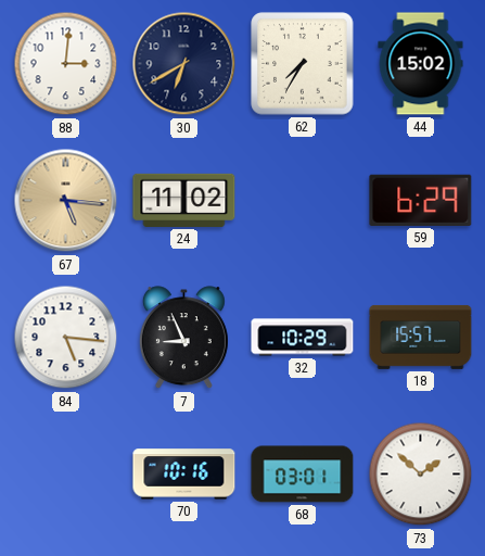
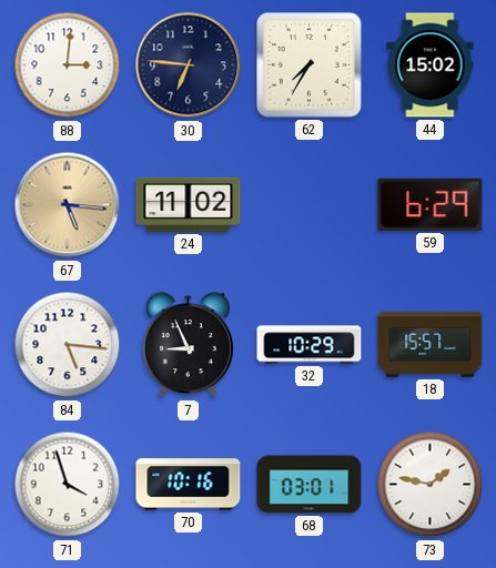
30: 6:40 -> 6:46 (189, 65)
71: none -> 3:57 (68, 485)
73: 1:52 -> 1:47 (431, 485)
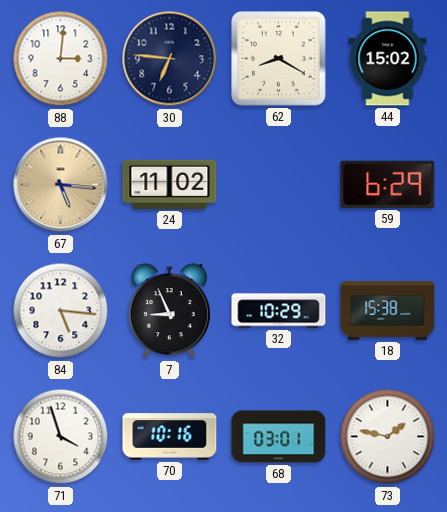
62: 7:35 -> 8:20 (279, 59)
18: 15:57 -> 15:38 (388, 310)
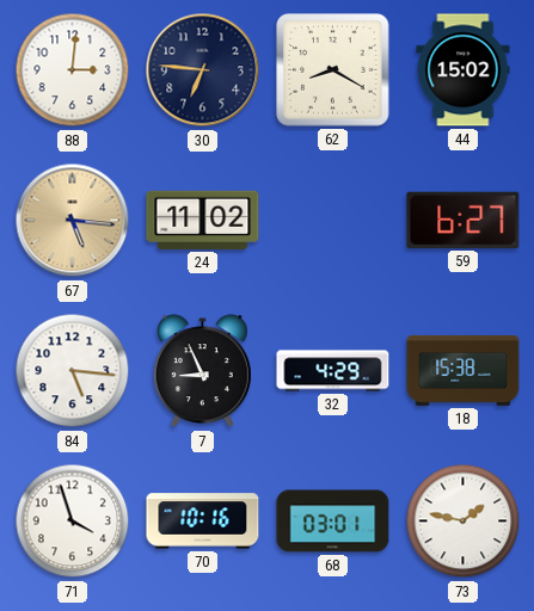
59: 6:29 -> 6:27 (464, 220)
32: 10:29 -> 4:29 (333, 371)
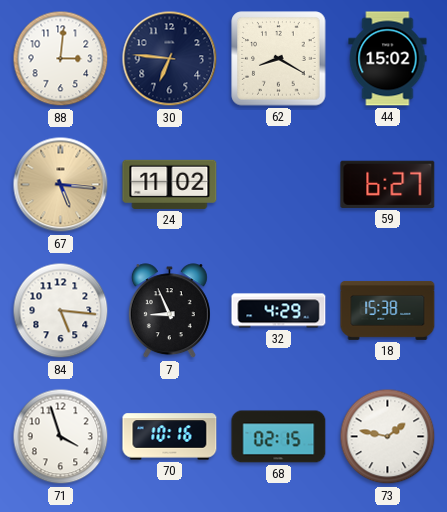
68: 03:01 -> 02:15 (279, 437)
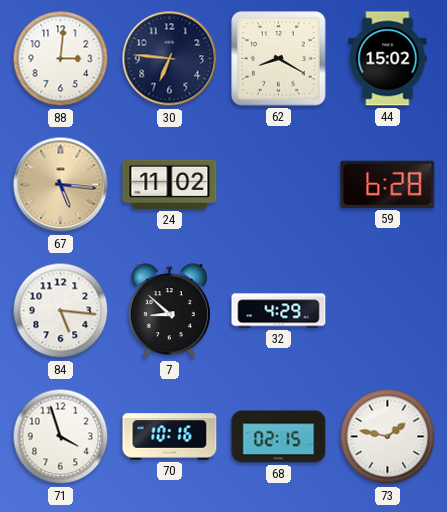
59: 6:27 -> 6:28 (388, 184)
7: 8:56 -> 8:52 (169, 311)
18: 15:38 -> none (388, 310)
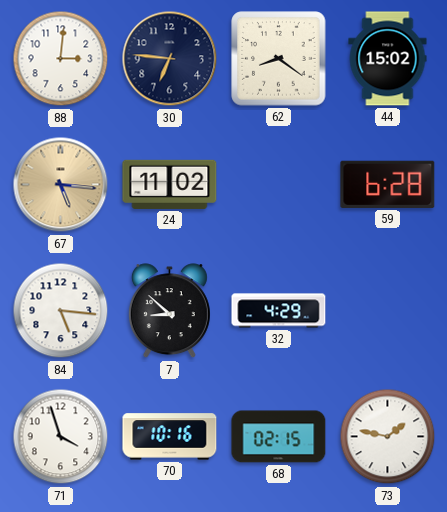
62: 8:20 -> 8:21 (279, 59)
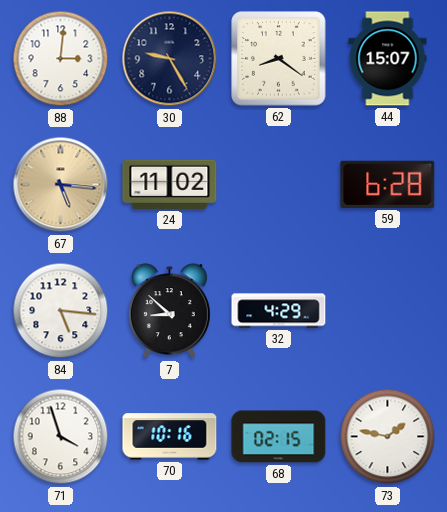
30: 6:46 -> 9:25 (170, 59)
44: 15:02 -> 15:07 (388, 59)
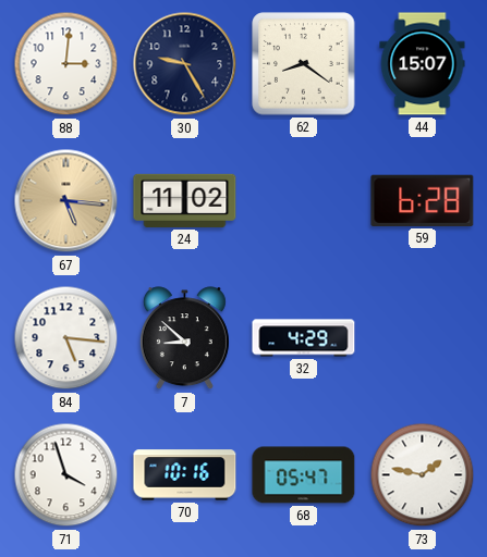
68: 02:15 -> 05:47 (304, 475)
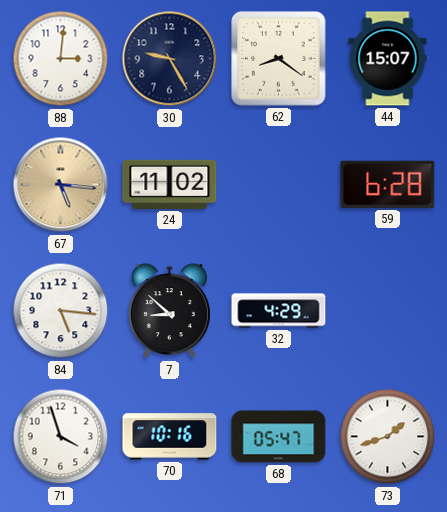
73: 1:47 -> 1:42 (388, 437)
